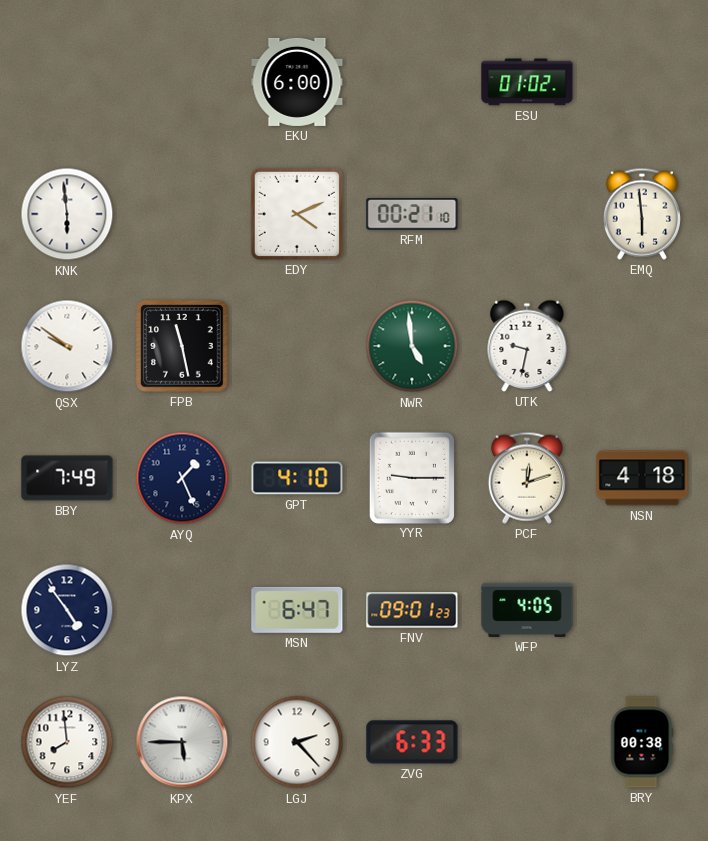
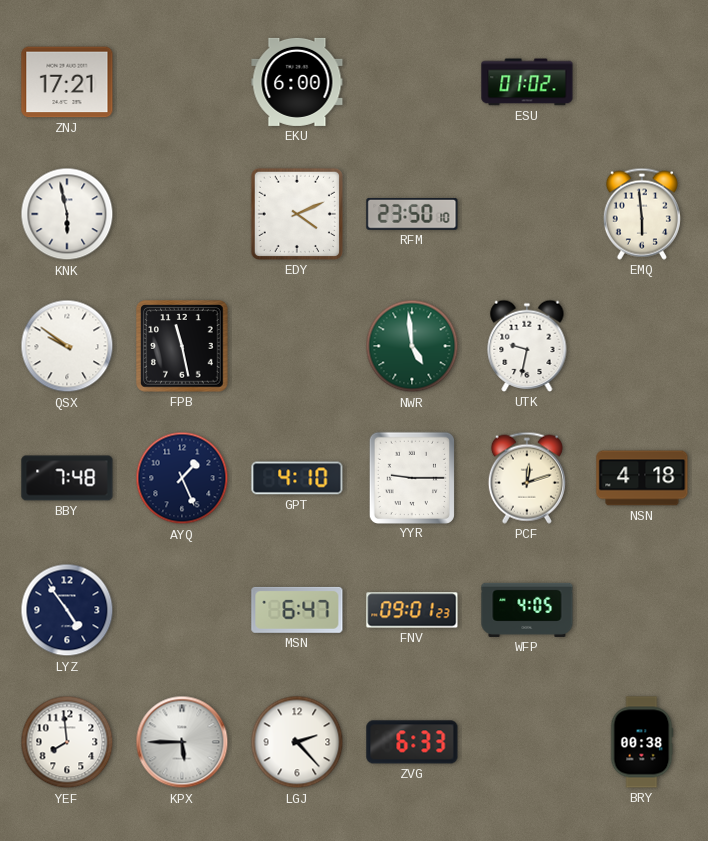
ZNJ: none -> 17:21 (67, 82)
KNK: 5:59 -> 5:58 (67, 214)
RFM: 00:21 -> 23:50 (412, 215)
BBY: 7:49 -> 7:48 (67, 478)
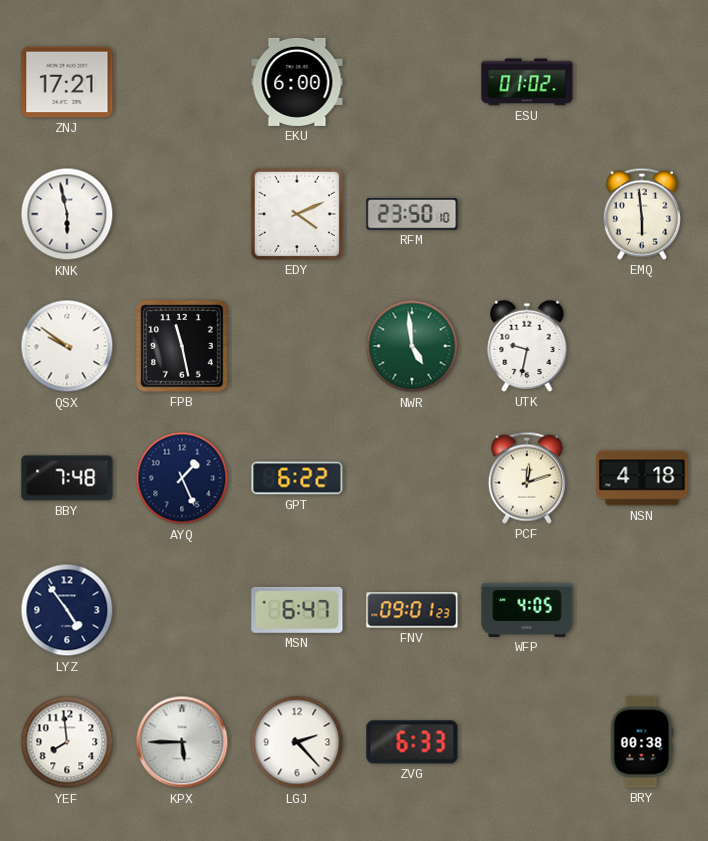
GPT: 4:10 -> 6:22 (297, 478)
YYR: 9:15 -> none (412, 477)
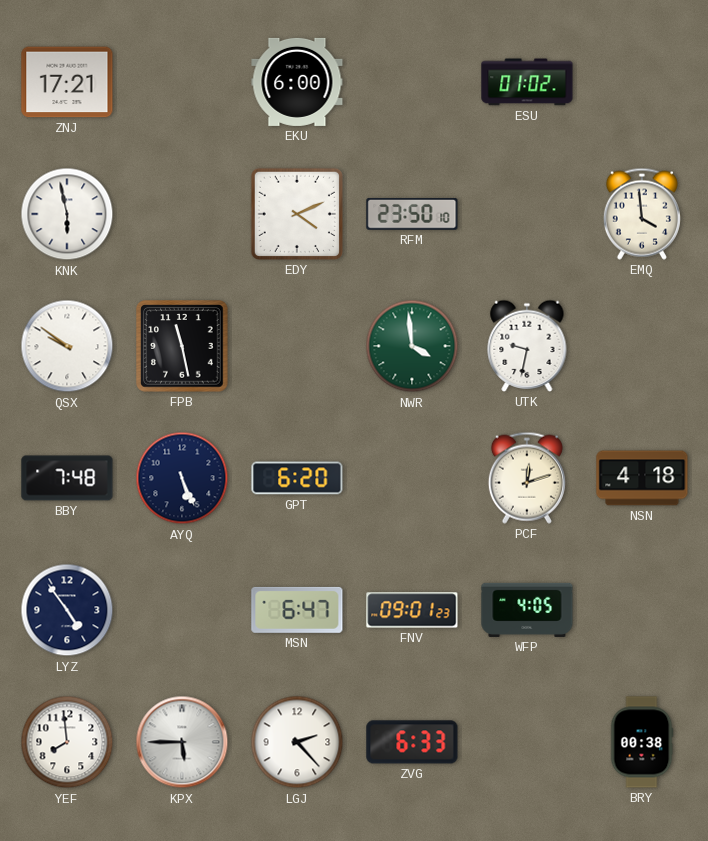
EMQ: 5:59 -> 3:59 (642, 214)
NWR: 4:59 -> 3:59 (412, 346)
AYQ: 1:26 -> 5:26 (182, 478)
GPT: 6:22 -> 6:20 (297, 478)
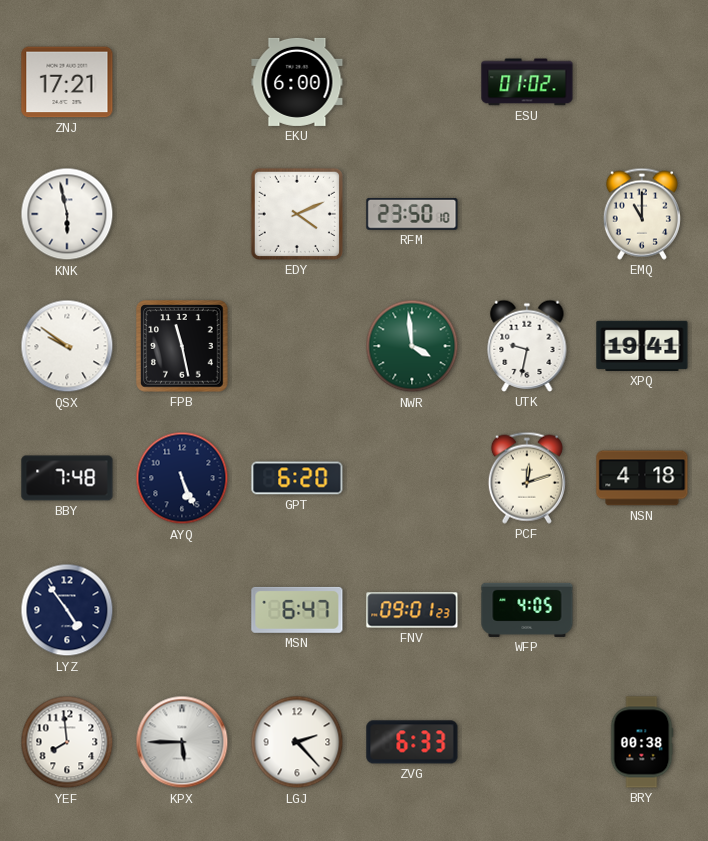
EMQ: 3:59 -> 11:00 (642, 214)
XPQ: none -> 19:41 (642, 346)
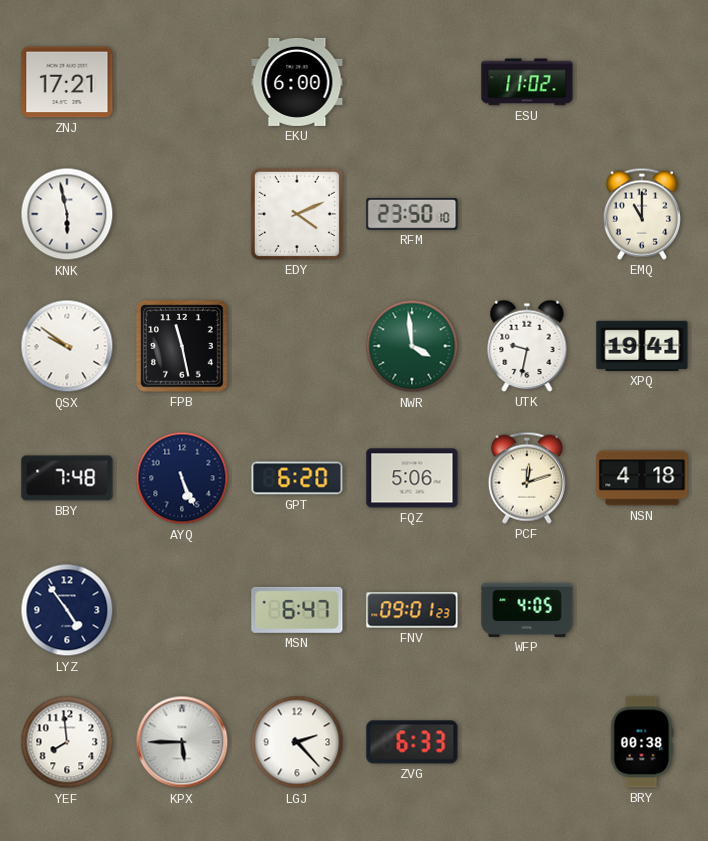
ESU: 01:02 -> 11:02 (527, 82)
FQZ: none -> 5:06 (412, 478)
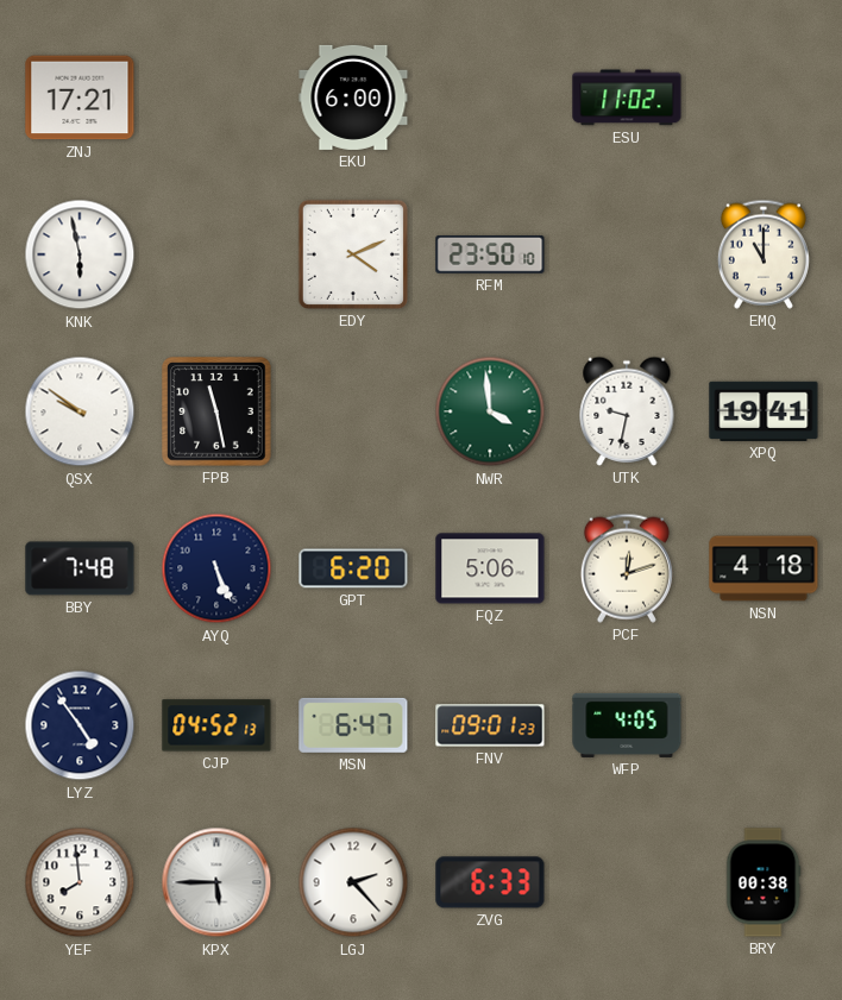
CJP: none -> 04:52 (216, 725)
